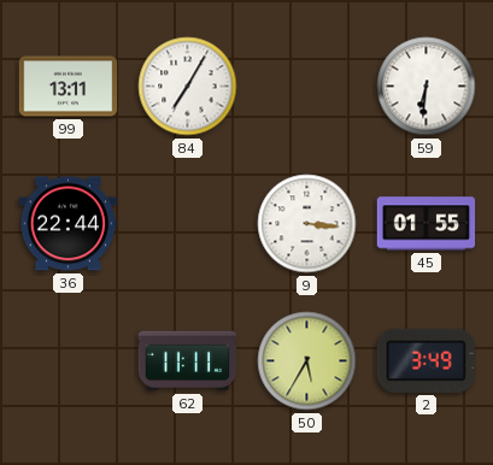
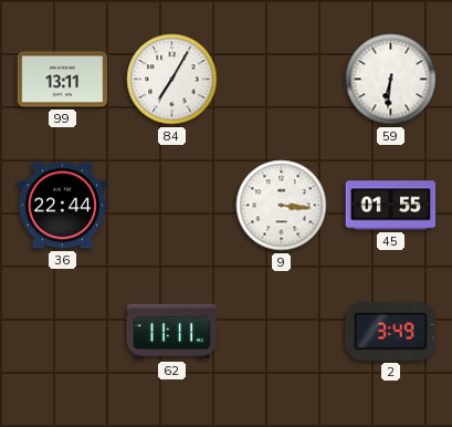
50: 5:35 -> none (307, 361)
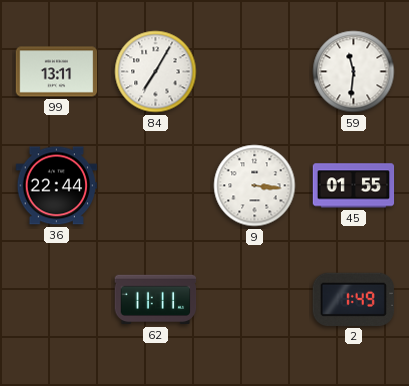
59: 6:31 -> 11:31 (354, 72)
2: 3:49 -> 1:49 (353, 299)
